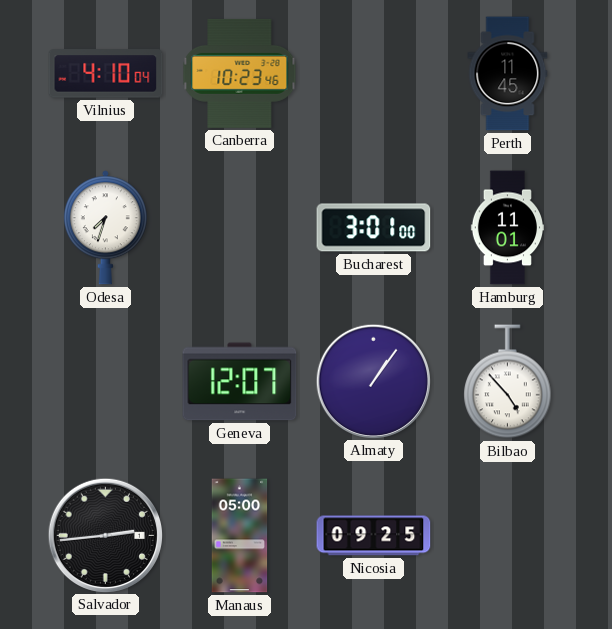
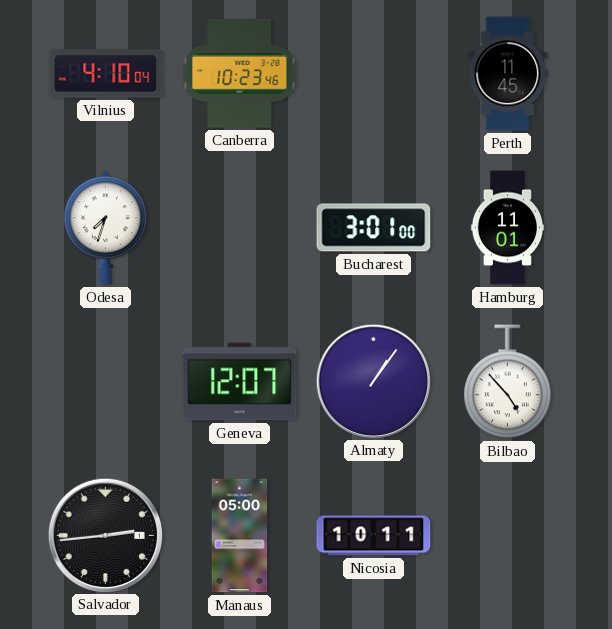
Nicosia: 09:25 -> 10:11 (374, 536)
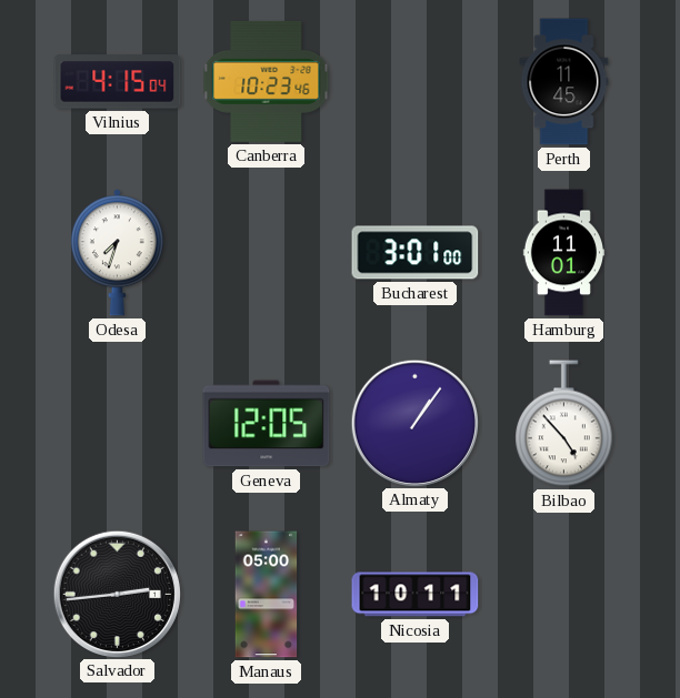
Vilnius: 4:10 -> 4:15 (118, 82)
Geneva: 12:07 -> 12:05 (267, 424)
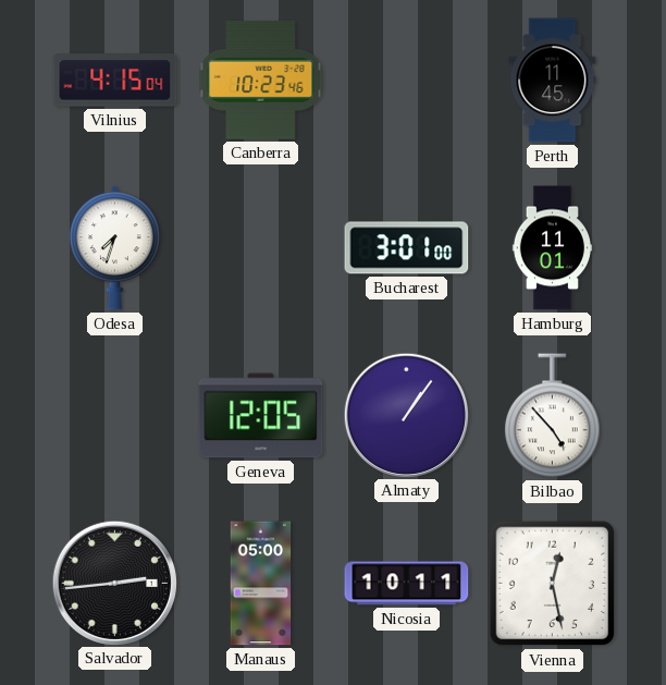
Vienna: none -> 12:28 (553, 584)
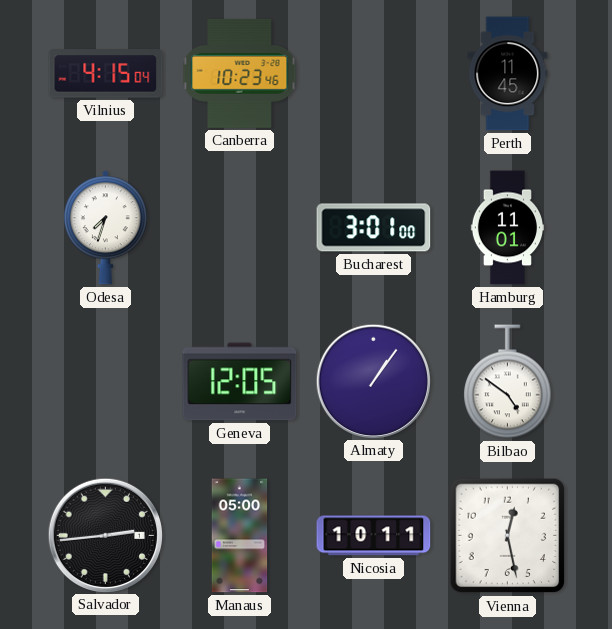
Bilbao: 4:53 -> 4:51 (508, 382)
